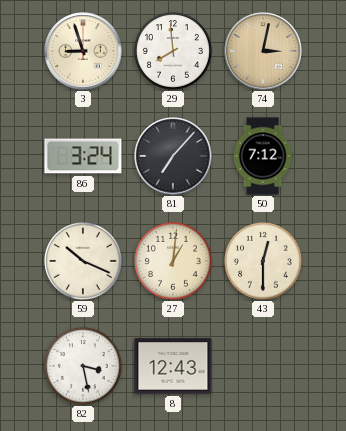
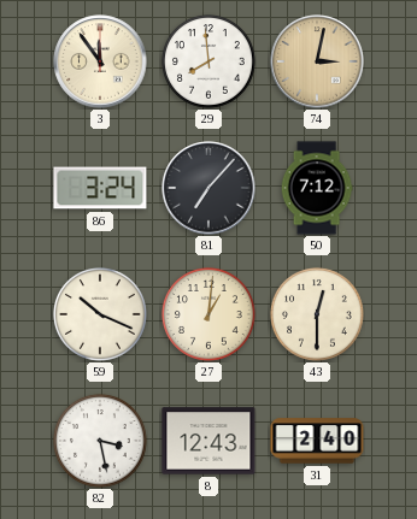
3: 8:57 -> 11:54 (100, 61)
31: none -> 2:40 (317, 441)
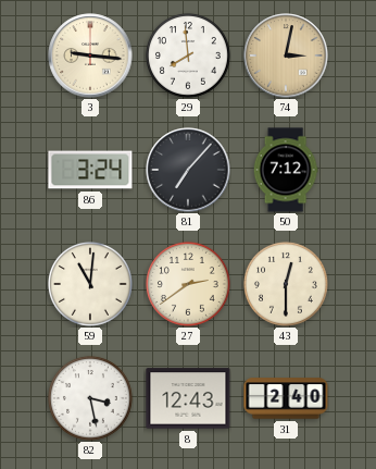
3: 11:54 -> 9:16 (90, 55)
59: 10:19 -> 11:01 (90, 284)
27: 1:01 -> 2:39 (188, 284)
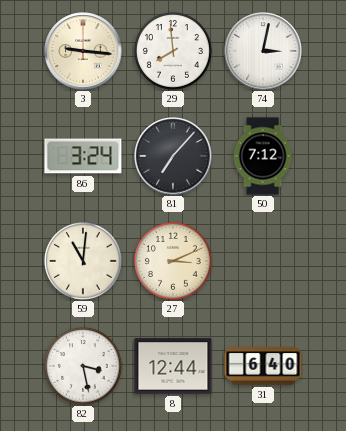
74 dial: champagne -> white (263, 51)
27: 2:39 -> 3:11 (173, 261)
43: 12:30 -> none (286, 284)
8: 12:43 -> 12:44 (173, 366)
31: 2:40 -> 6:40 (263, 366)
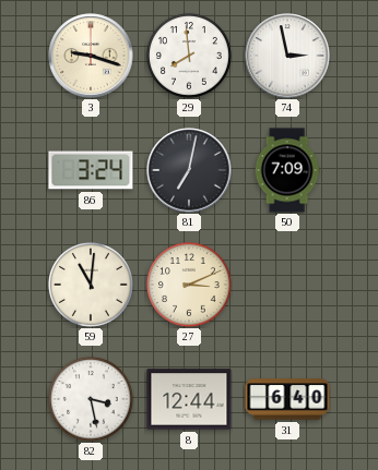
3: 9:16 -> 9:18 (91, 56)
74: 3:02 -> 2:58 (287, 56)
81: 7:07 -> 7:02 (189, 170)
50: 7:12 -> 7:09 (287, 170)
